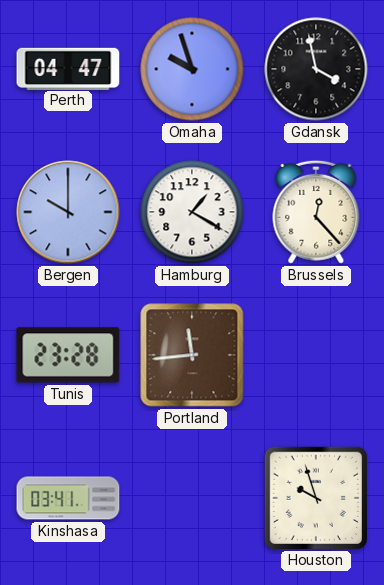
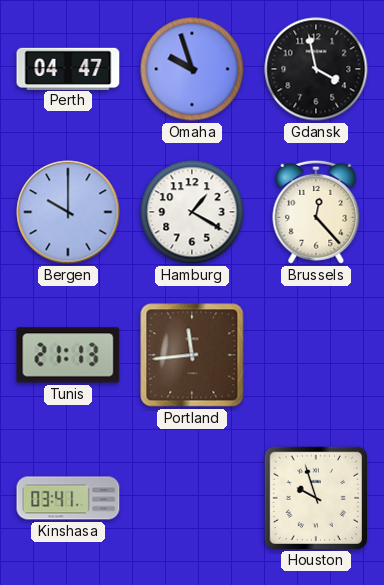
Tunis: 23:28 -> 21:13 (68, 355)
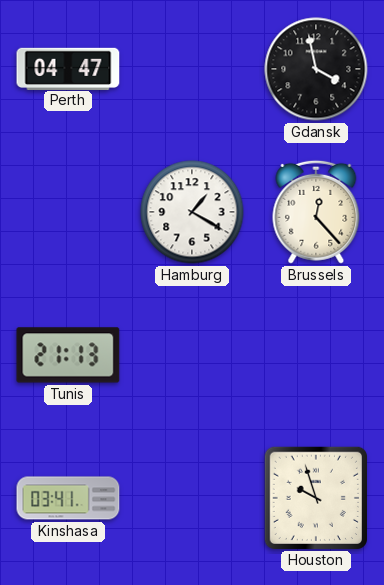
Omaha: 9:57 -> none (192, 69)
Bergen: 10:00 -> none (68, 212)
Portland: 11:44 -> none (192, 355)
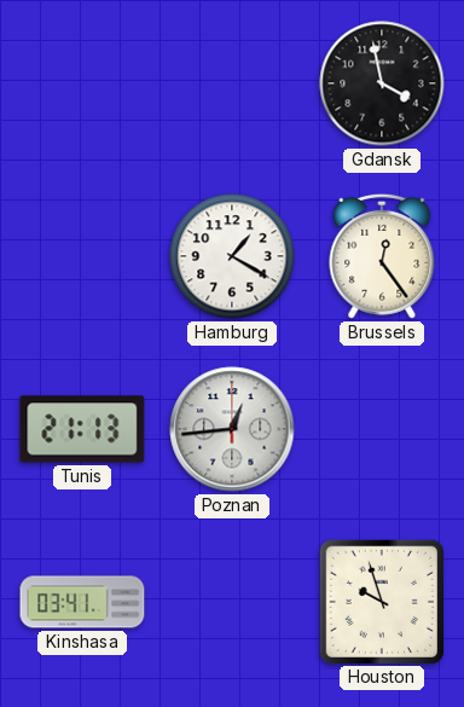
Perth: 04:47 -> none (68, 68)
Brussels: 12:23 -> 12:24 (382, 256)
Poznan: none -> 12:44 (232, 429)
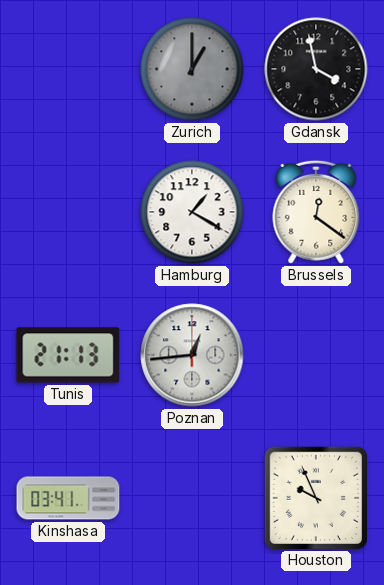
Zurich: none -> 1:00 (192, 69)
Brussels: 12:24 -> 12:21 (316, 212)
Houston: 9:57 -> 9:56 (316, 498)
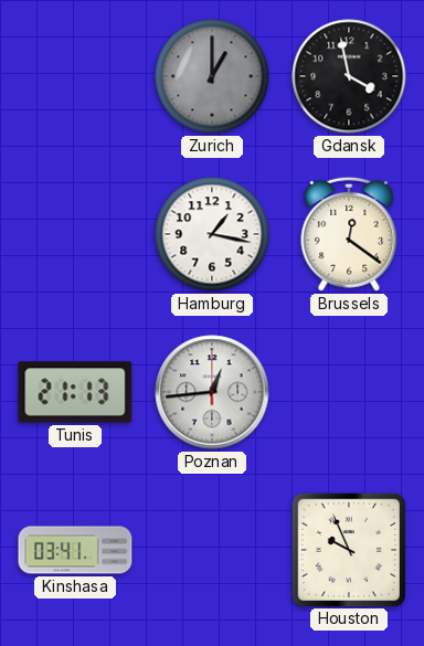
Hamburg: 1:20 -> 1:17 (212, 234)
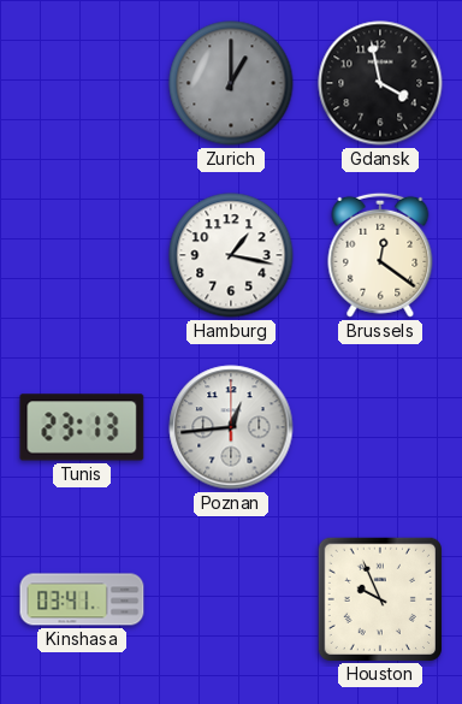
Tunis: 21:13 -> 23:13 (82, 427)
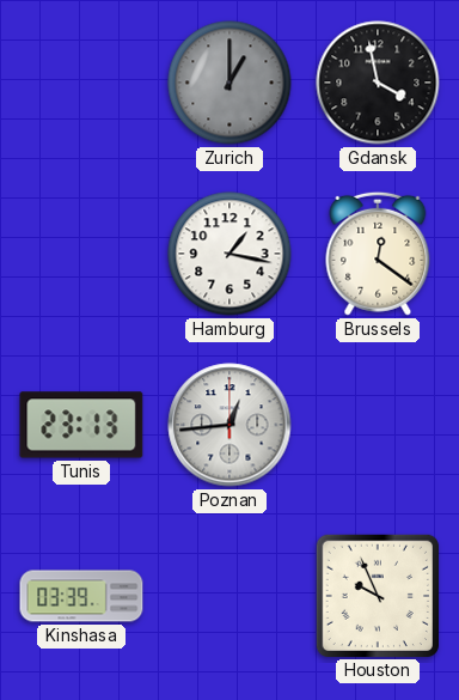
Kinshasa: 03:41 -> 03:39 (81, 596)
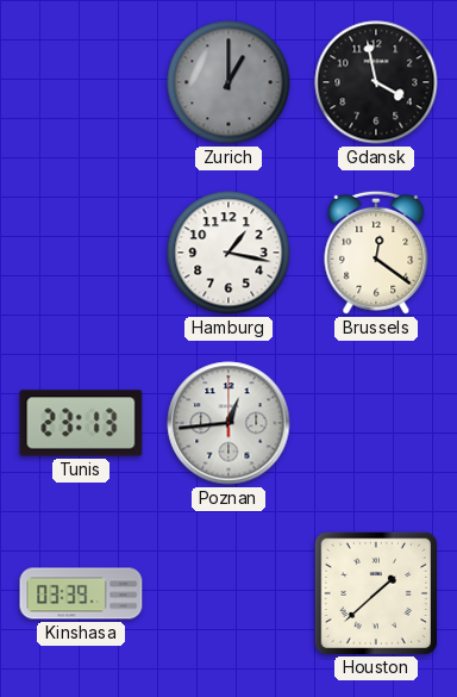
Houston: 9:56 -> 1:38 (376, 593)
